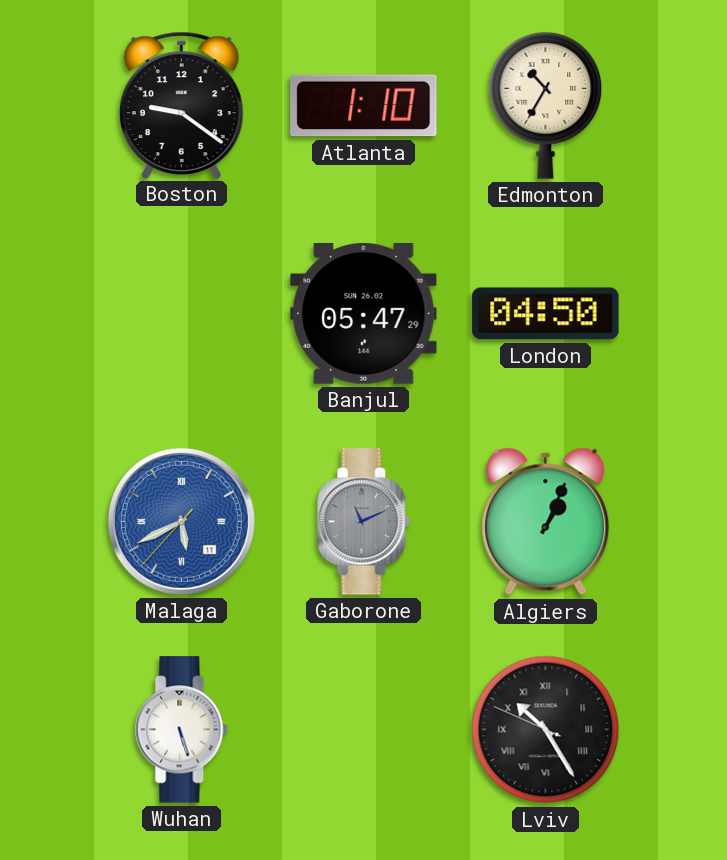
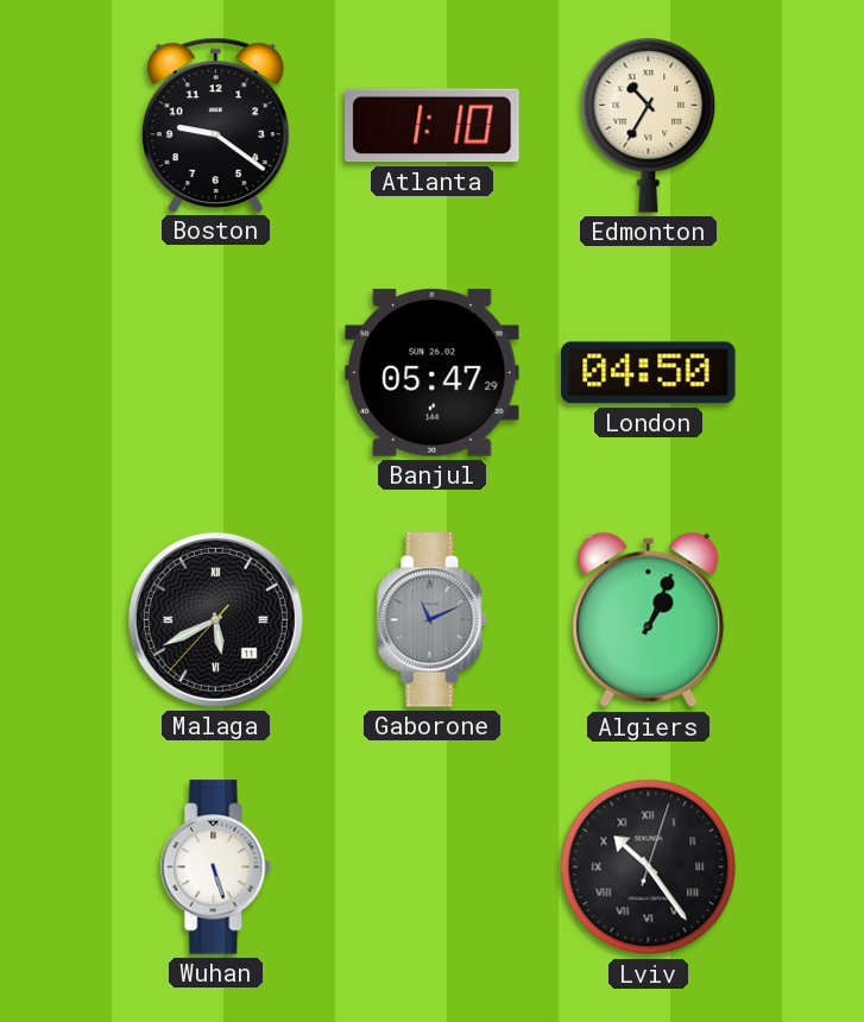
Malaga dial: blue -> black (215, 619)
Lviv: 10:24:49 -> 10:24:03 (649, 868)
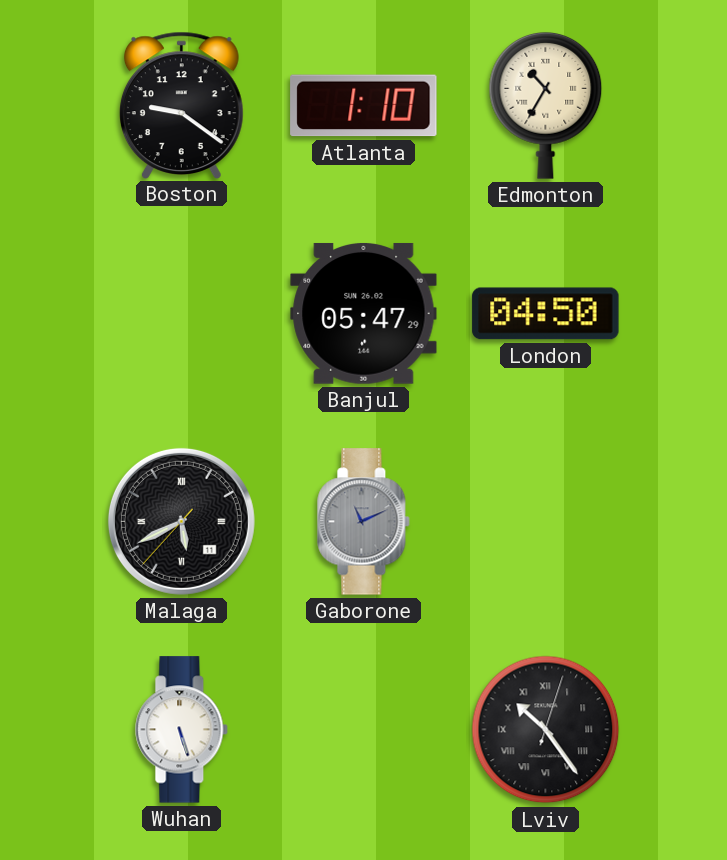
Algiers: 1:04 -> none (649, 620)
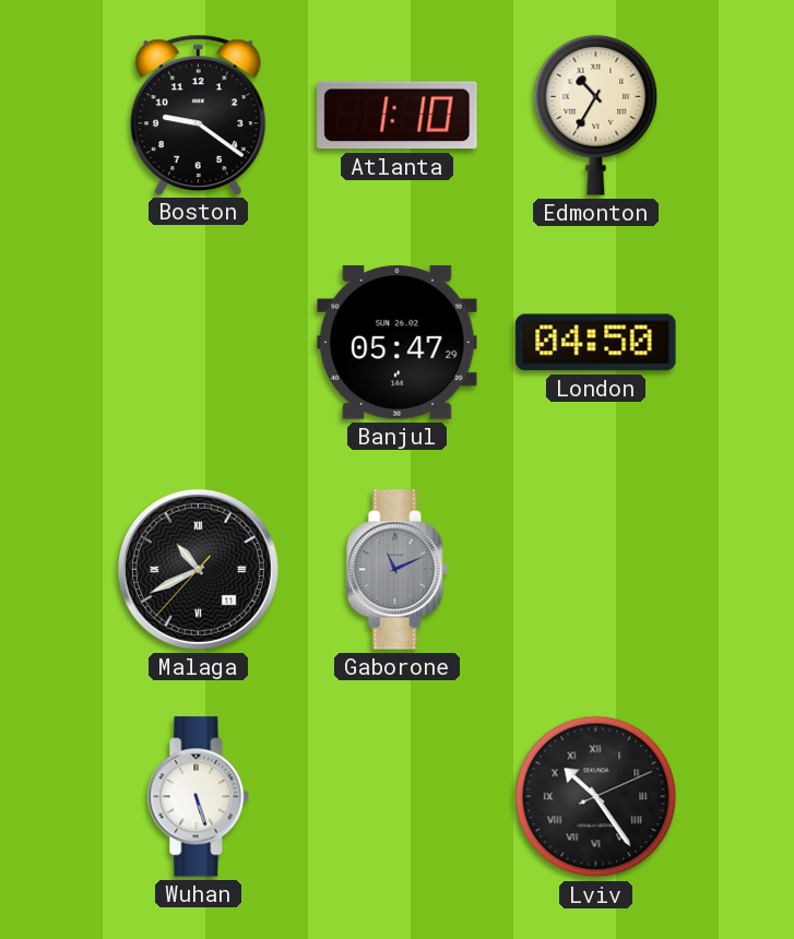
Malaga: 5:40 -> 10:40 (198, 569)
Lviv: 10:24:03 -> 10:24:11 (596, 797)
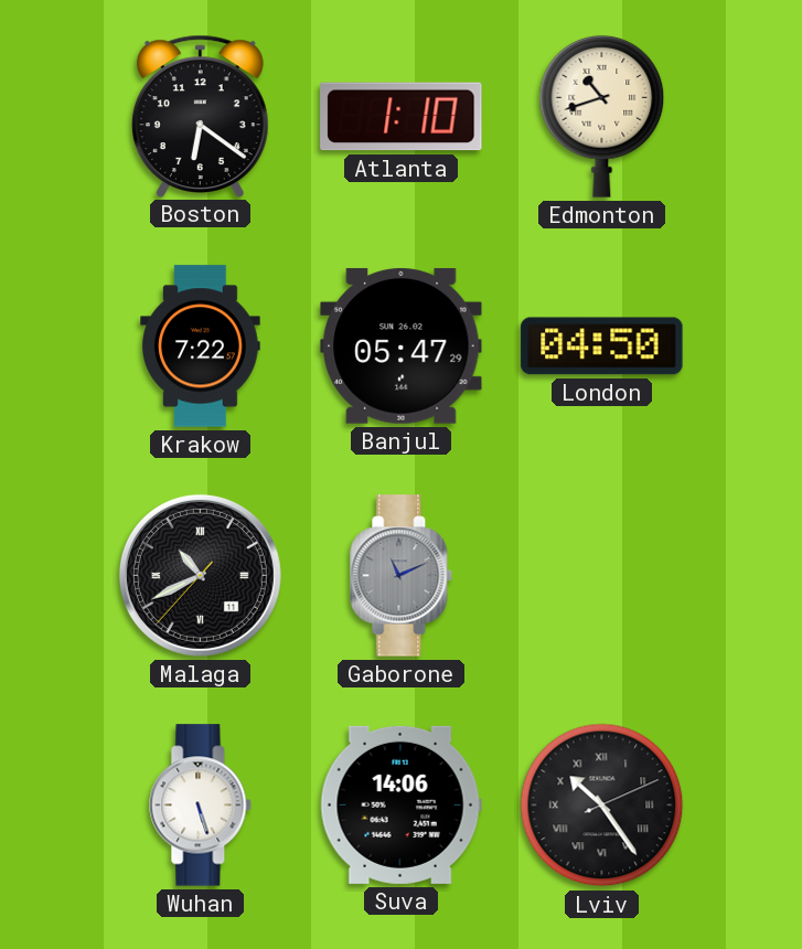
Boston: 9:21 -> 6:21 (200, 116)
Edmonton: 10:35 -> 10:42 (602, 116)
Krakow: none -> 7:22 (201, 346)
Suva: none -> 14:06 (400, 804)
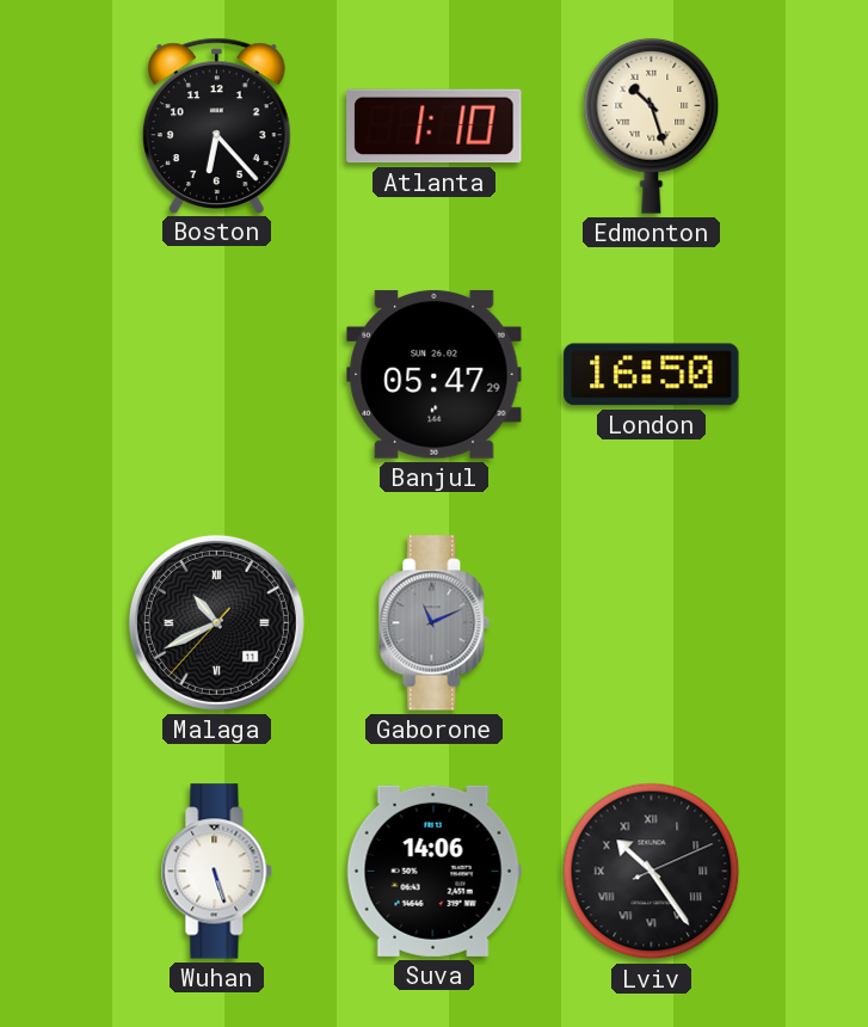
Boston: 6:21 -> 6:23 (216, 125)
Edmonton: 10:42 -> 10:27 (652, 125)
Krakow: 7:22 -> none (201, 346)
London: 04:50 -> 16:50 (652, 375)
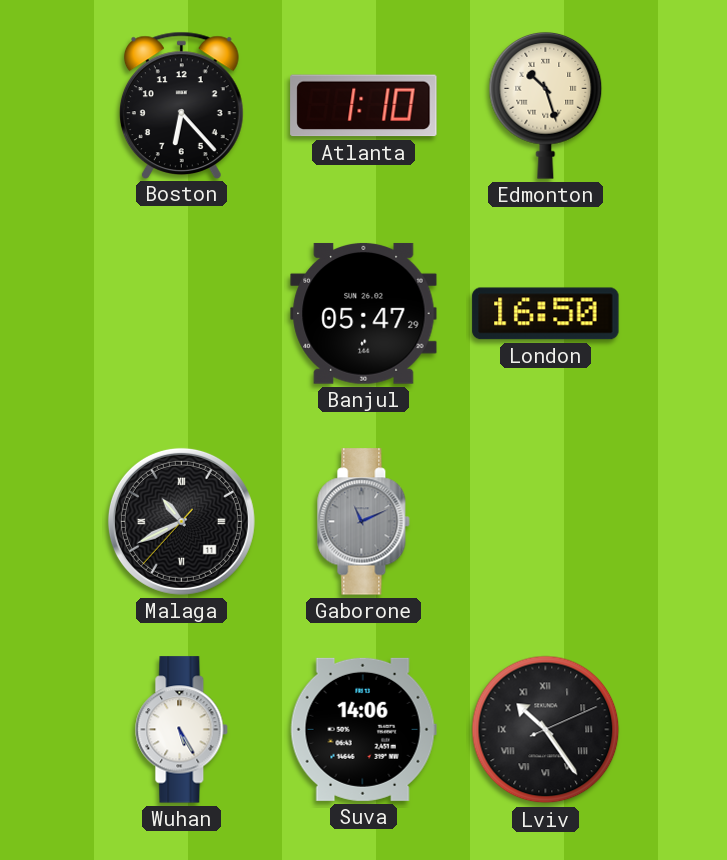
Wuhan: 5:27 -> 5:25 (182, 730)
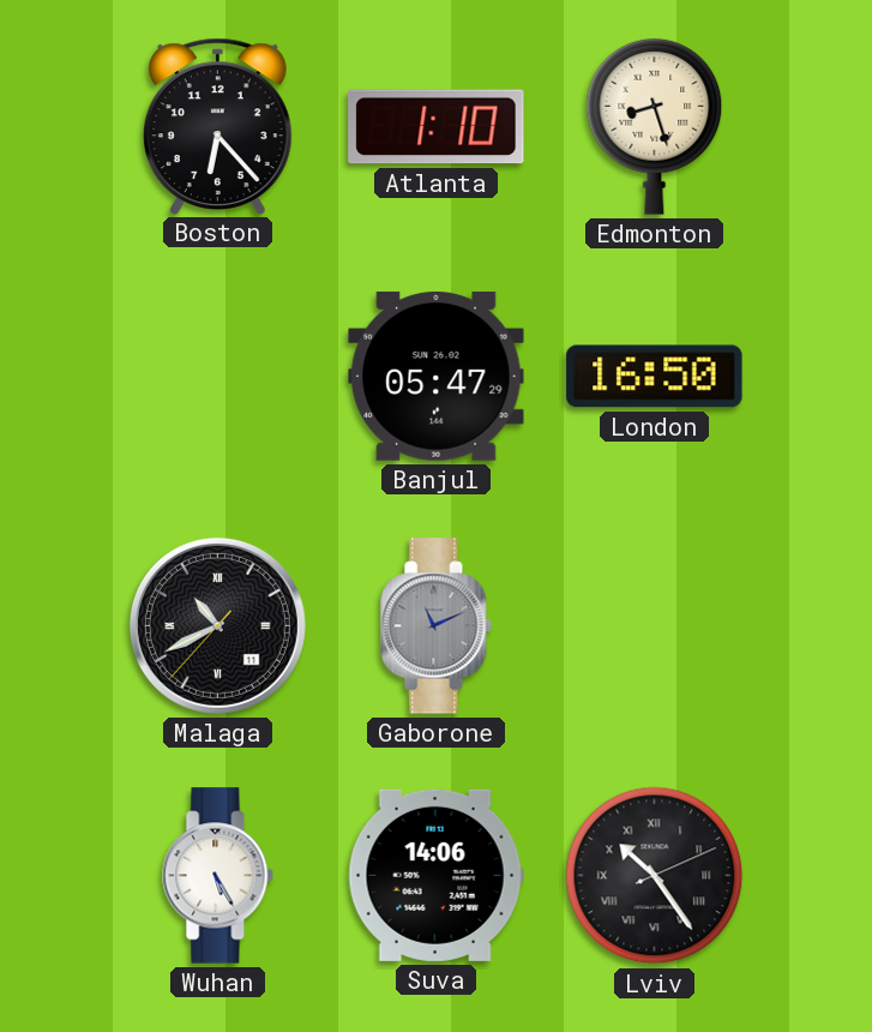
Edmonton: 10:27 -> 8:27 (655, 126)
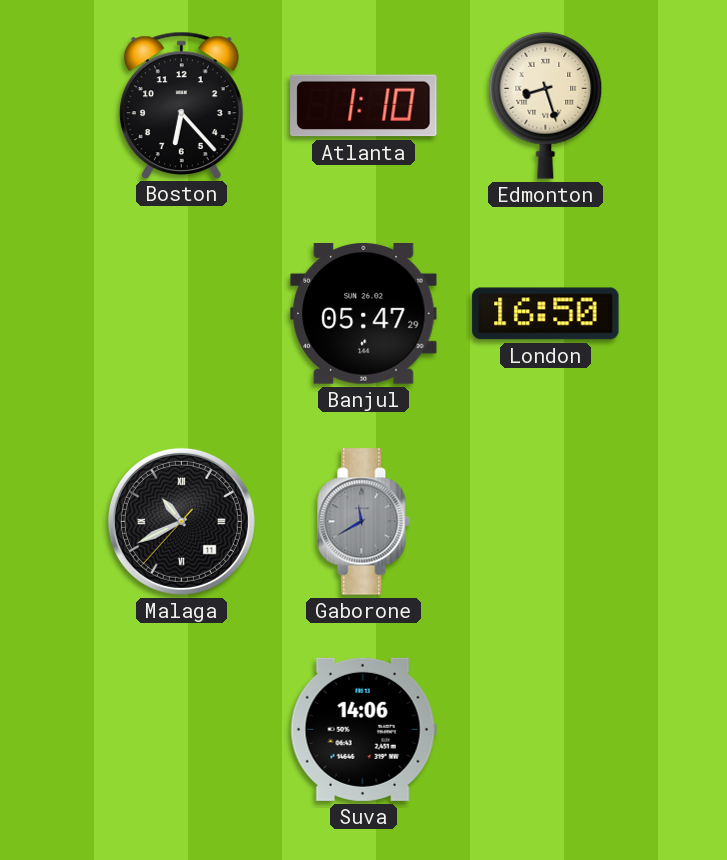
Gaborone: 11:11 -> 11:40 (364, 522)
Wuhan: 5:25 -> none (218, 876)
Lviv: 10:24 -> none (655, 876)
